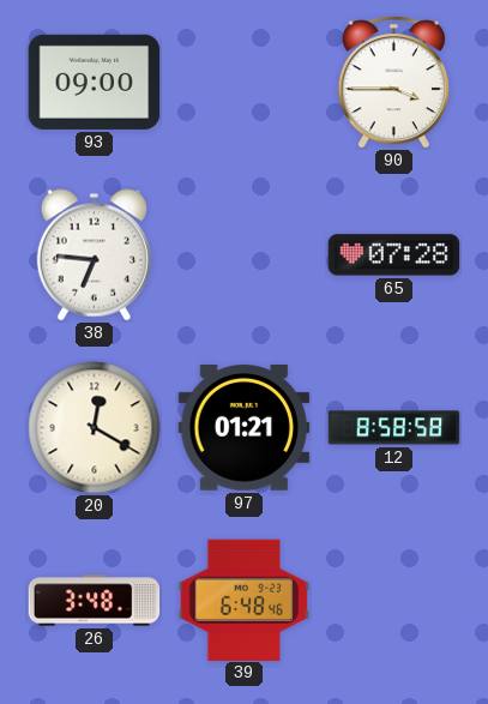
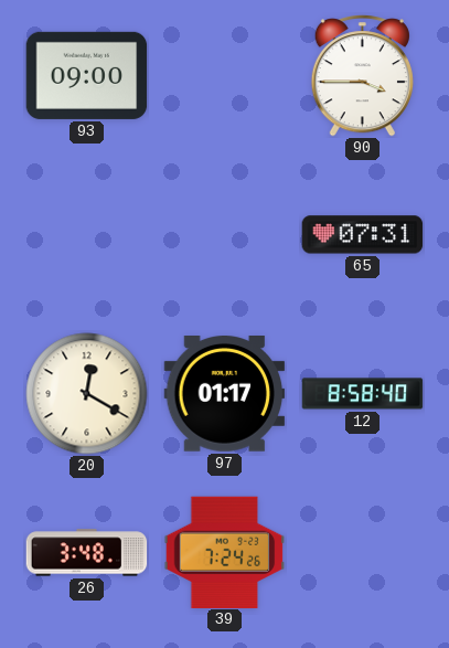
38: 6:46 -> none (94, 255)
65: 07:28 -> 07:31 (363, 235)
97: 01:21 -> 01:17 (225, 394)
12: 8:58:58 -> 8:58:40 (363, 394)
39: 6:48 -> 7:24 (225, 552)
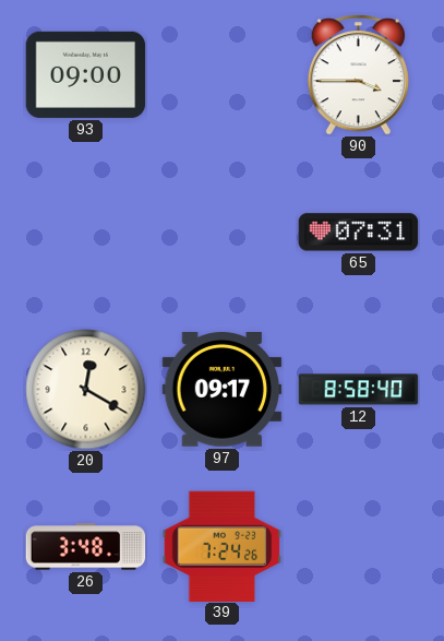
97: 01:17 -> 09:17 (223, 390)
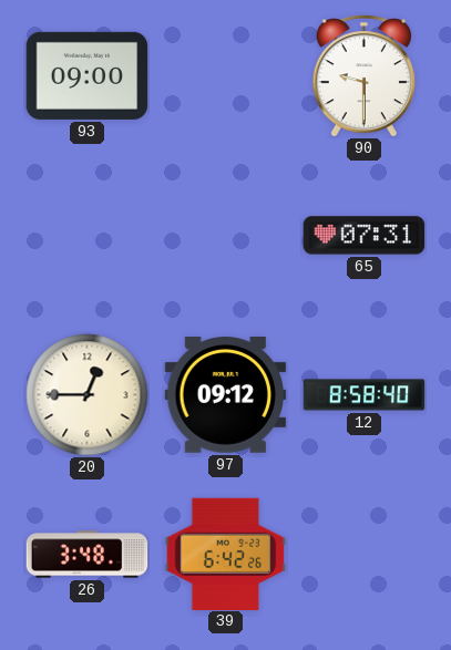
90: 3:45 -> 9:30 (363, 76)
20: 12:20 -> 12:45 (88, 395)
97: 09:17 -> 09:12 (226, 395)
39: 7:24 -> 6:42 (226, 554)
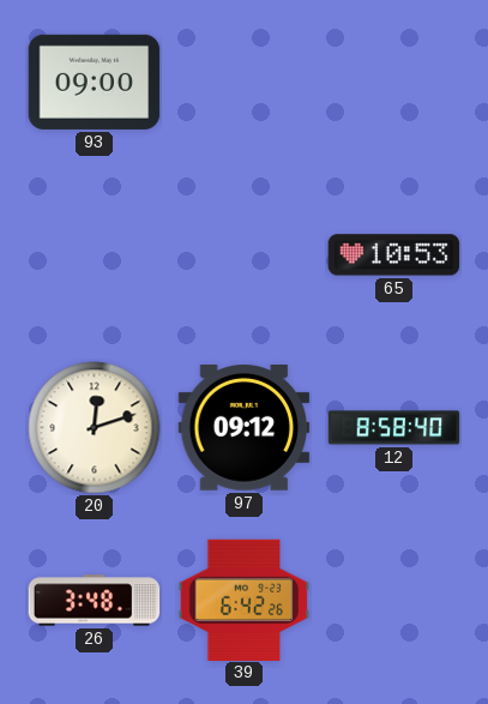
90: 9:30 -> none (363, 76)
65: 07:31 -> 10:53 (394, 255)
20: 12:45 -> 12:12 (95, 428)
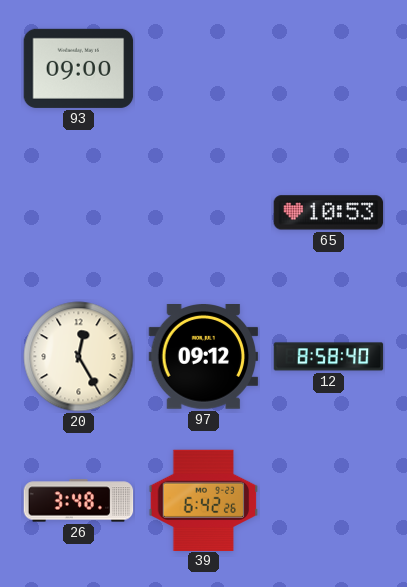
20: 12:12 -> 12:25 (79, 357)
